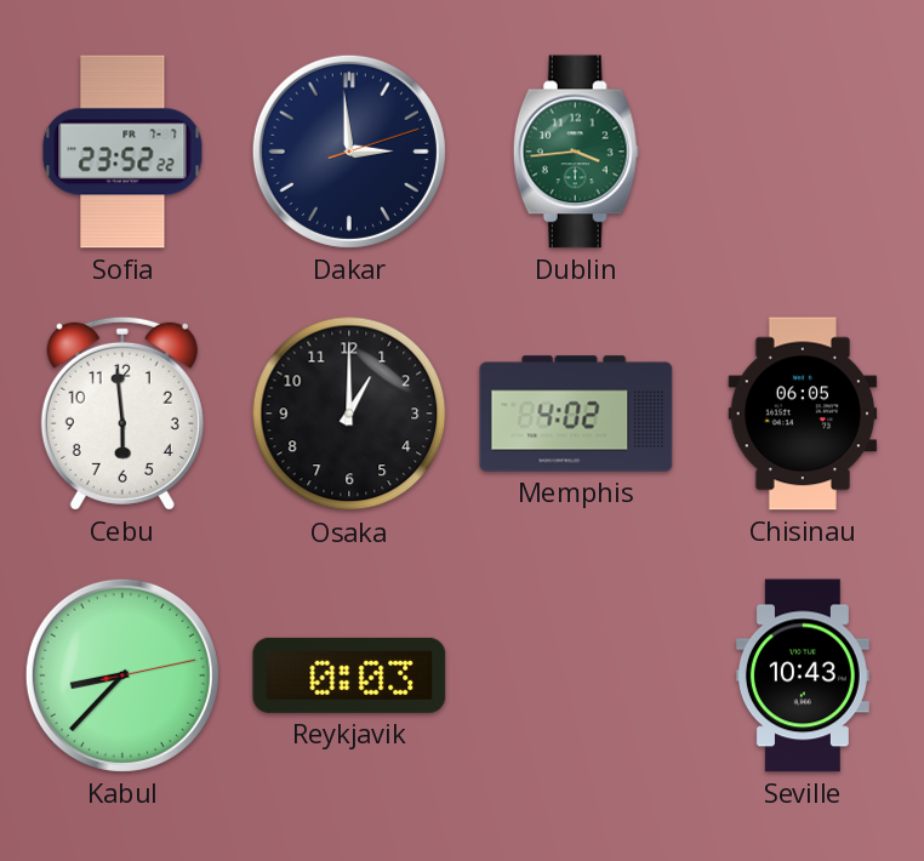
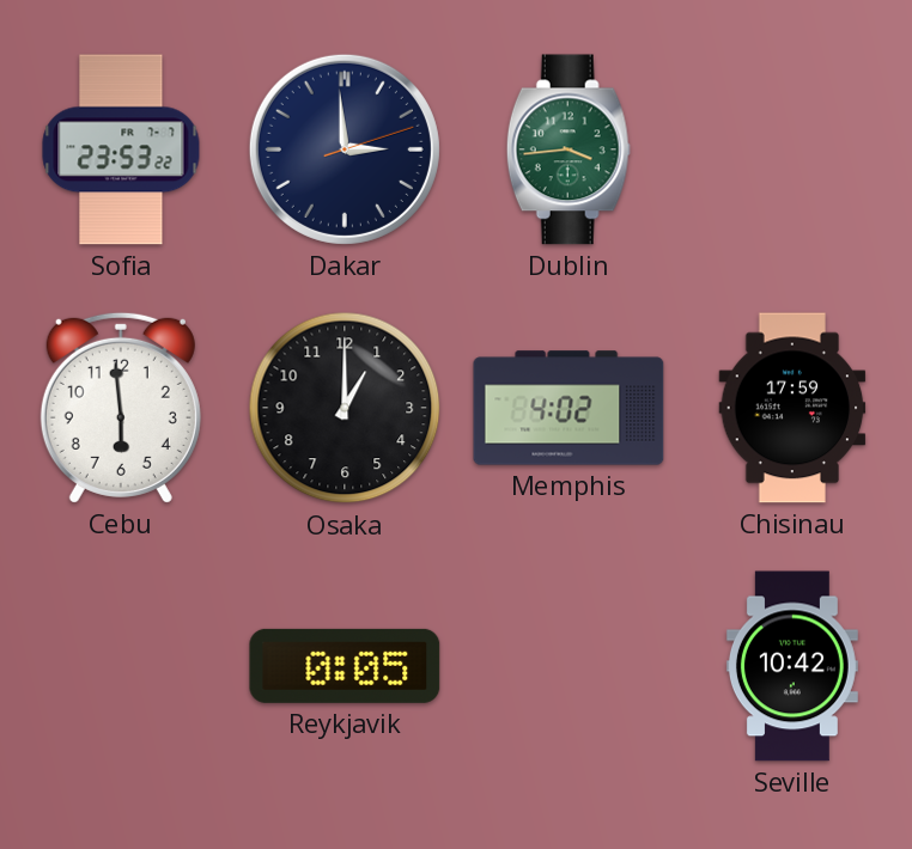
Sofia: 23:52 -> 23:53 (121, 149)
Chisinau: 06:05 -> 17:59 (792, 408)
Kabul: 8:37 -> none (122, 675)
Reykjavik: 0:03 -> 0:05 (345, 666)
Seville: 10:43 -> 10:42 (792, 666)
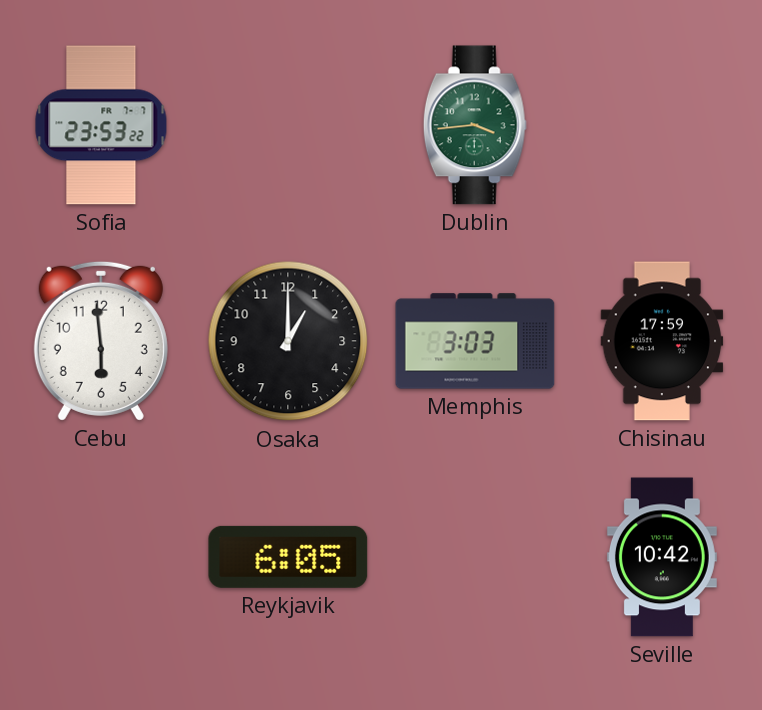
Dakar: 2:59 -> none (345, 149)
Memphis: 4:02 -> 3:03 (475, 341)
Reykjavik: 0:05 -> 6:05 (288, 557)
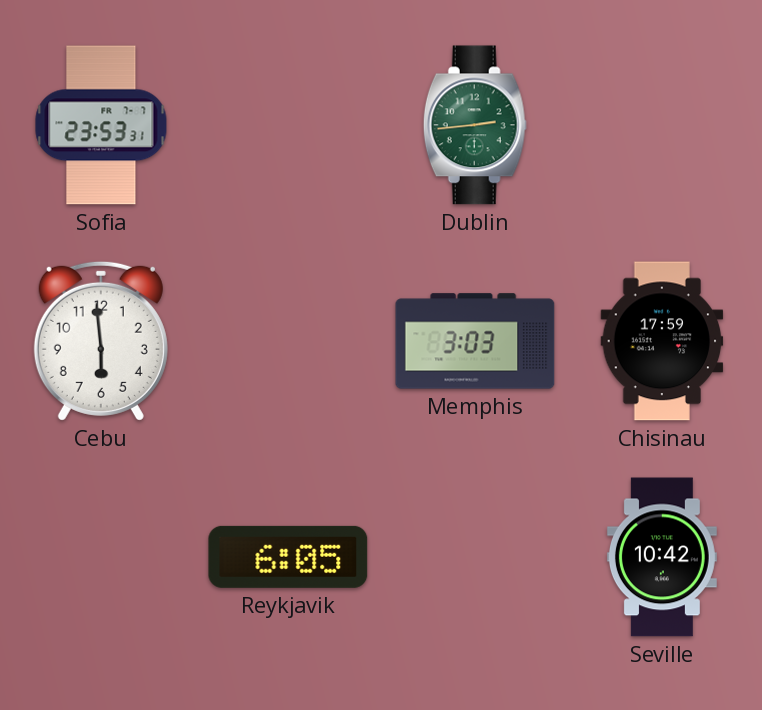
Sofia: 23:53:22 -> 23:53:31 (101, 125)
Dublin: 3:44 -> 2:44 (475, 125)
Osaka: 1:00 -> none (288, 341)
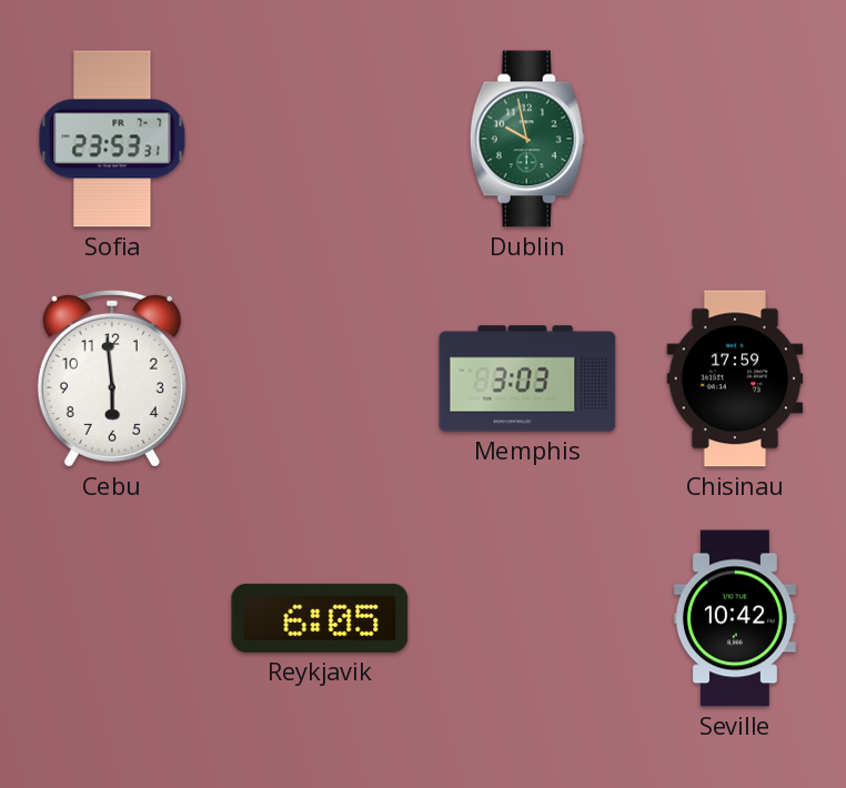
Dublin: 2:44 -> 9:58 (527, 139)
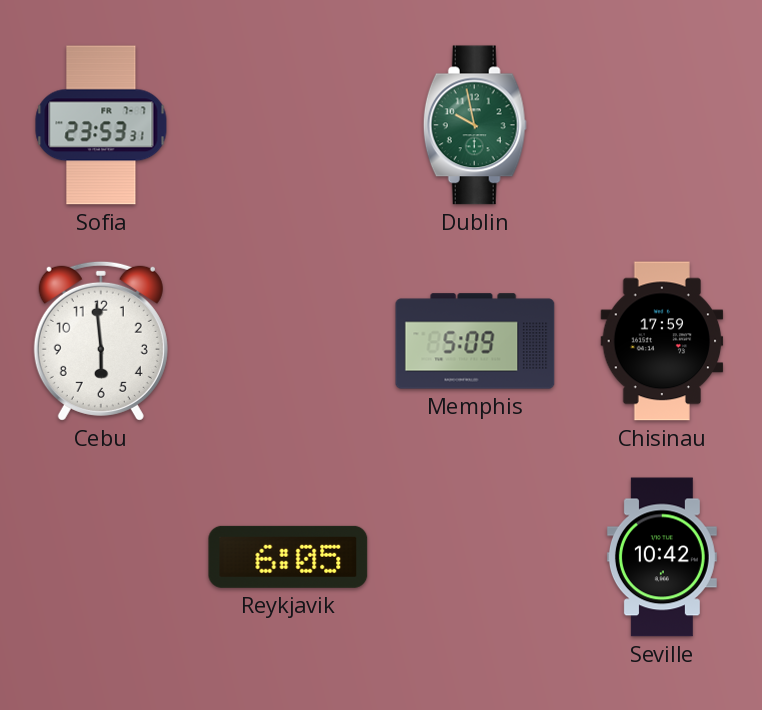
Memphis: 3:03 -> 5:09 (475, 341)
